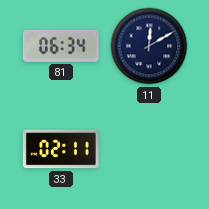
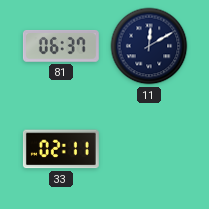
81: 06:34 -> 06:37 (61, 47)
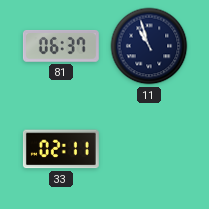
11: 12:10 -> 10:57 (149, 46)
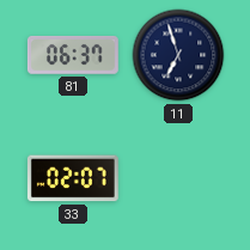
11: 10:57 -> 6:57 (178, 55)
33: 02:11 -> 02:07 (73, 178)
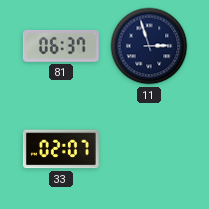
11: 6:57 -> 2:57 (149, 46)
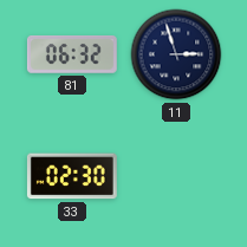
81: 06:37 -> 06:32 (72, 56)
33: 02:07 -> 02:30 (72, 176)
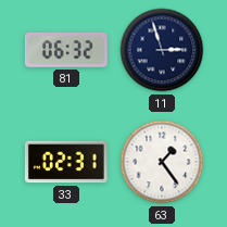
33: 02:30 -> 02:31 (66, 162)
63: none -> 1:24 (162, 162)
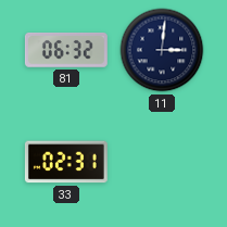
11: 2:57 -> 3:01 (162, 50)
63: 1:24 -> none (162, 162)
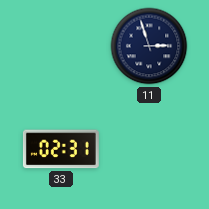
81: 06:32 -> none (66, 51)
11: 3:01 -> 2:57 (149, 46)
